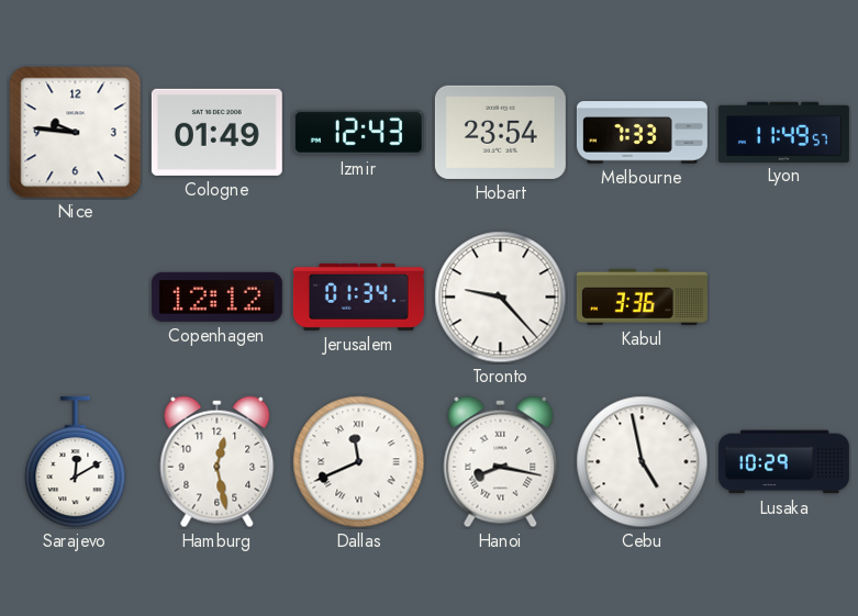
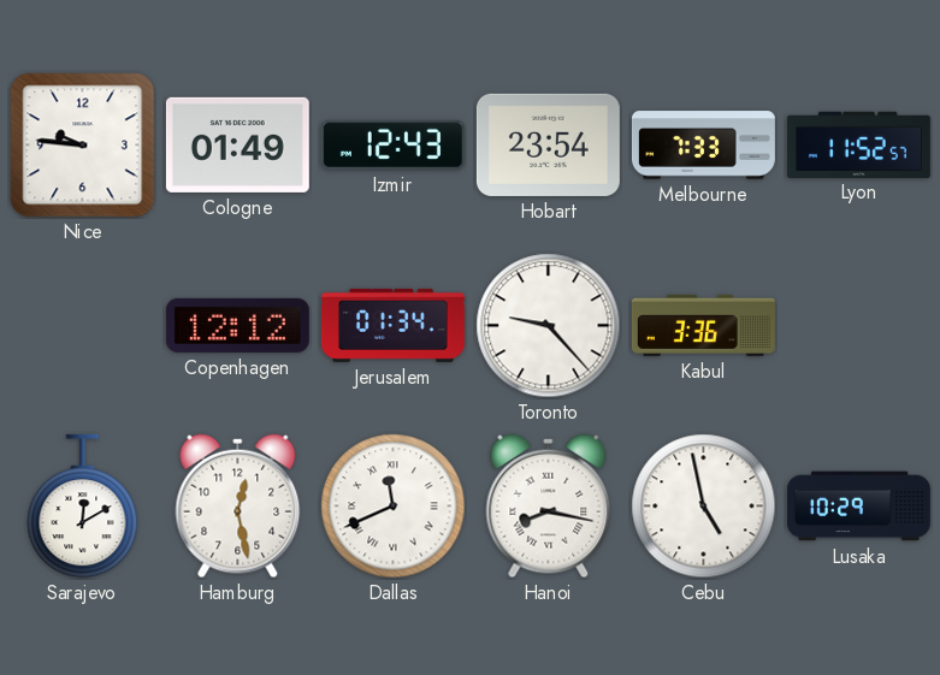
Lyon: 11:49 -> 11:52 (858, 144)
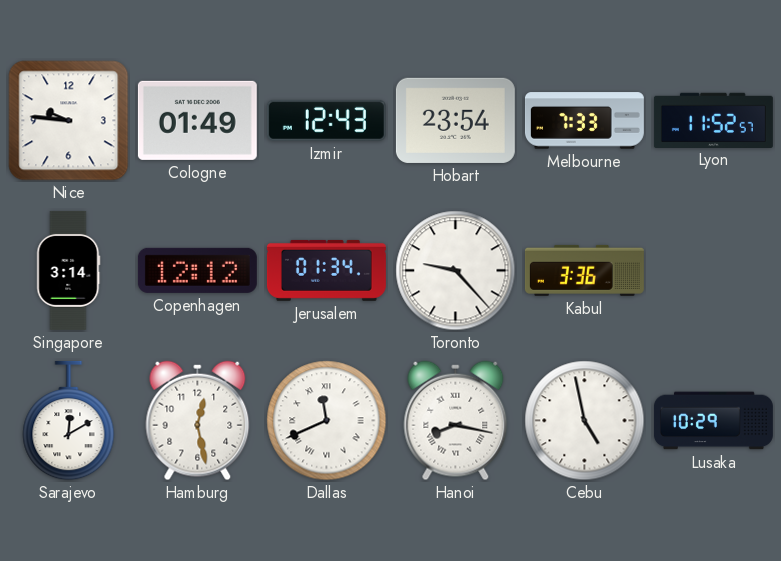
Singapore: none -> 3:14 (69, 270)
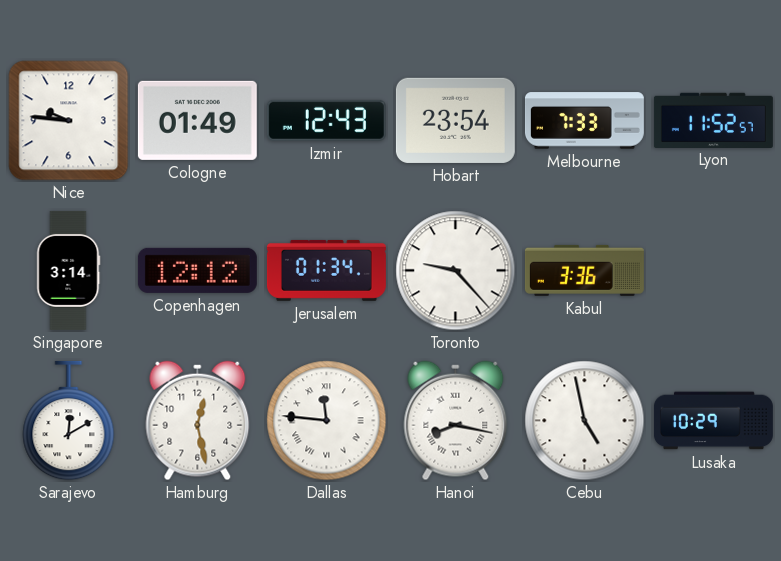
Dallas: 11:41 -> 11:46 (327, 421)
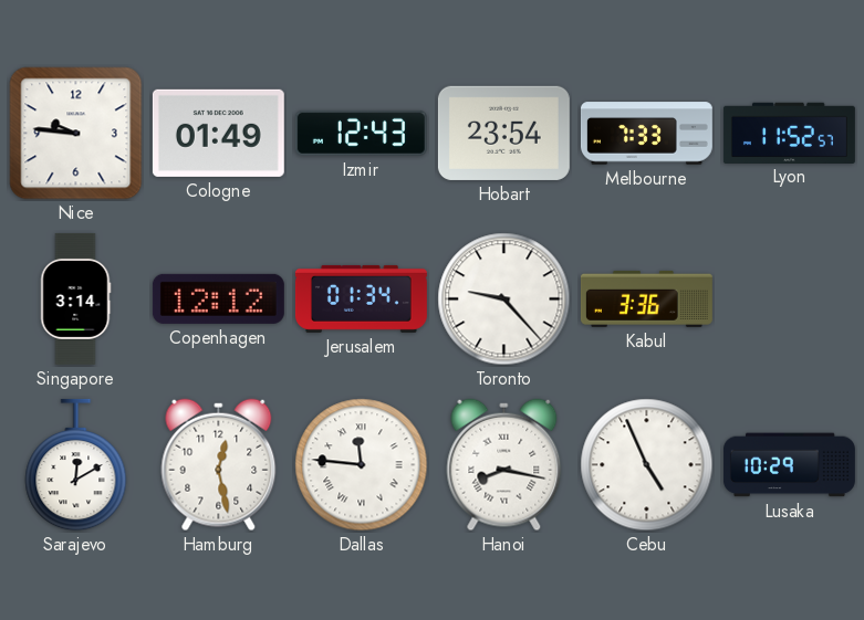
Cebu: 4:58 -> 4:56 (647, 465)
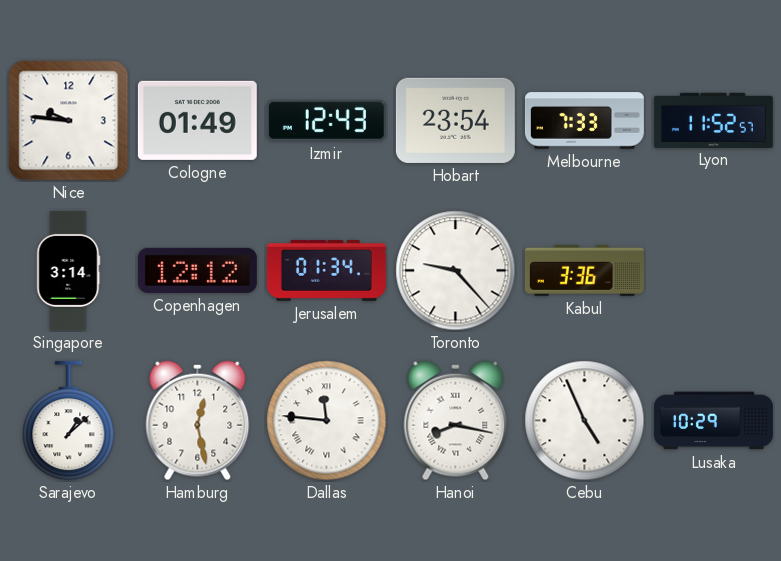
Sarajevo: 12:10 -> 1:08 (69, 421)
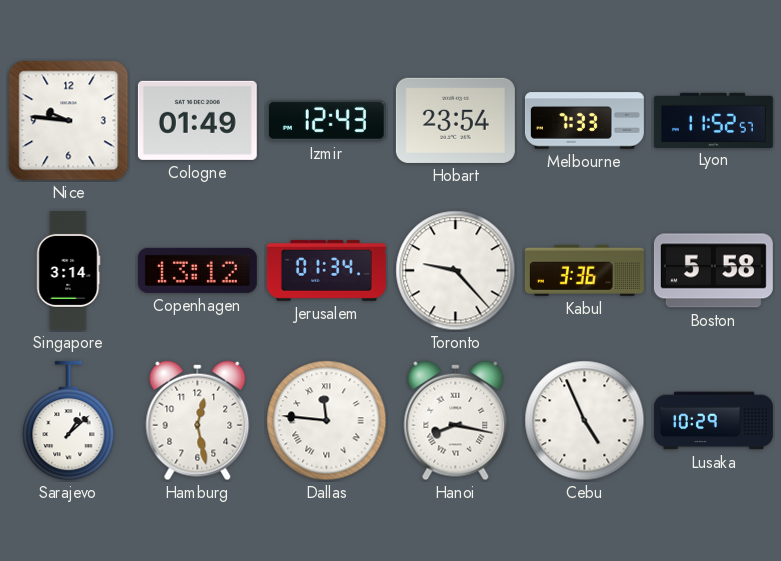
Copenhagen: 12:12 -> 13:12 (197, 270)
Boston: none -> 5:58 (713, 271)
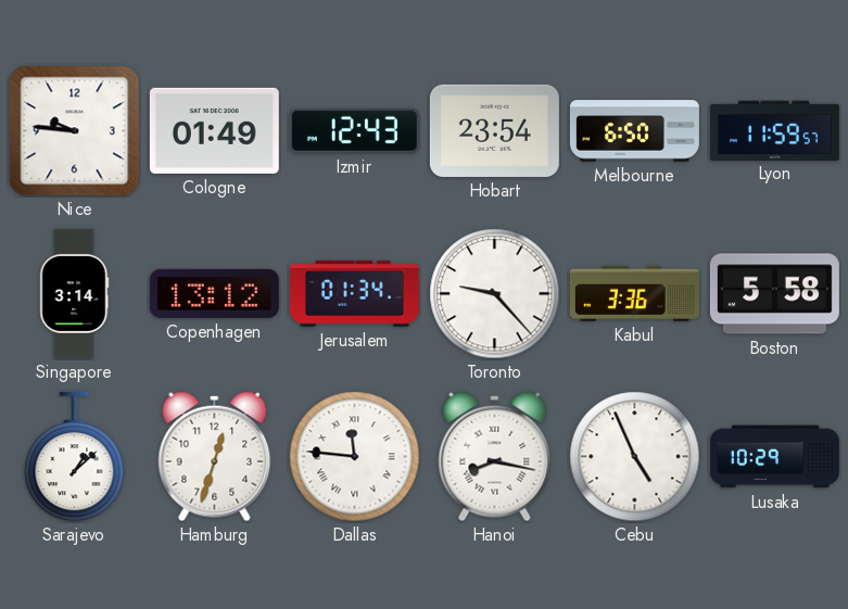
Melbourne: 7:33 -> 6:50 (634, 131)
Lyon: 11:52 -> 11:59 (774, 130)
Hamburg: 12:28 -> 12:33 (215, 457)
